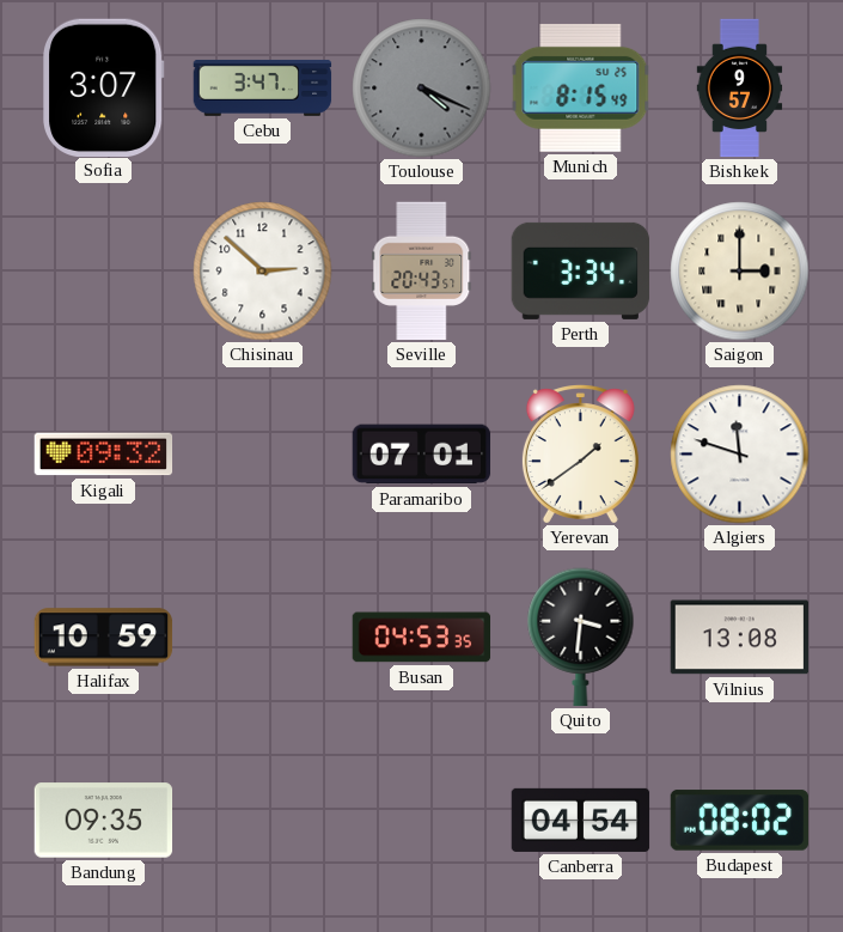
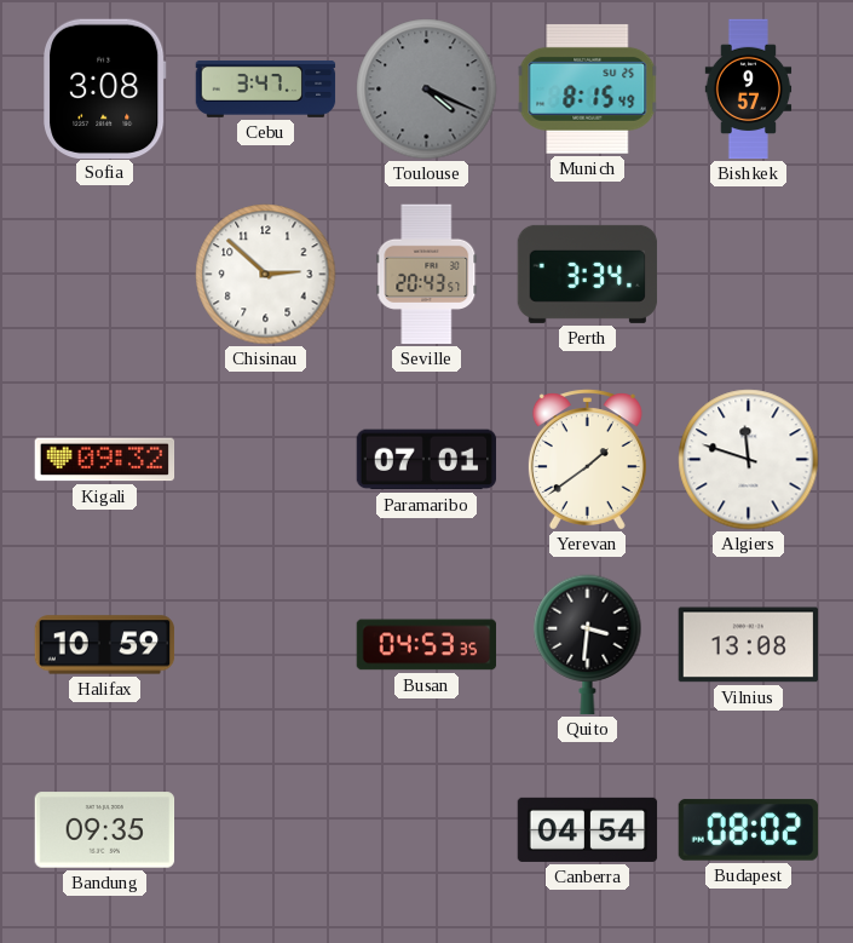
Sofia: 3:07 -> 3:08 (105, 88)
Saigon: 3:00 -> none (740, 272)
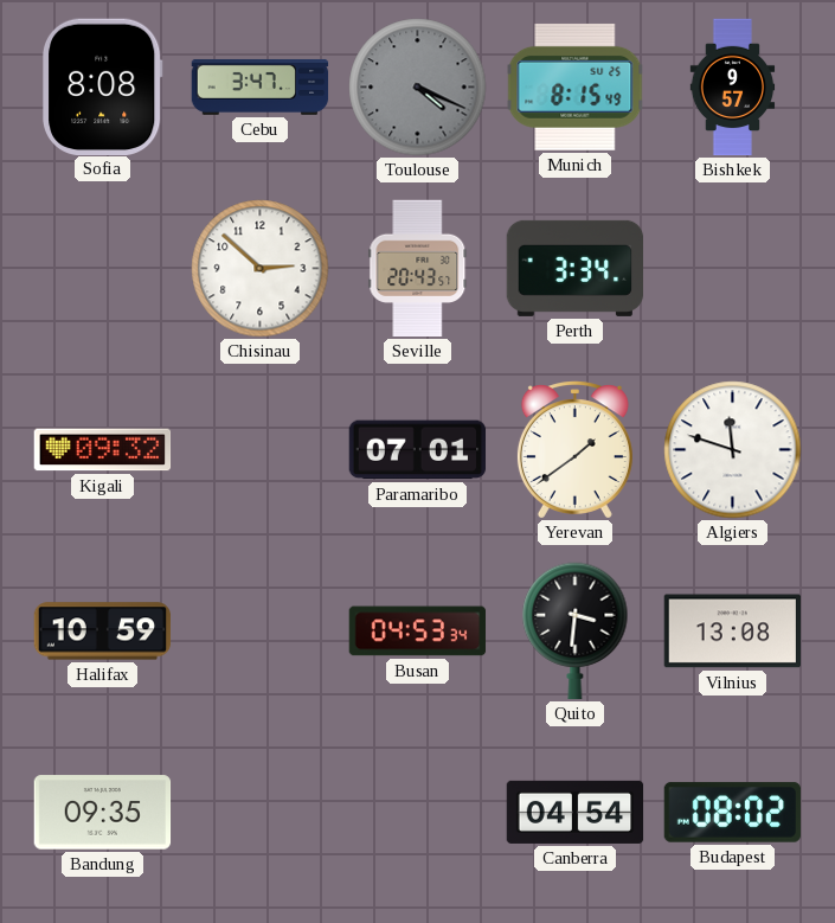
Sofia: 3:08 -> 8:08 (103, 86)
Busan: 04:53:35 -> 04:53:34 (418, 632)
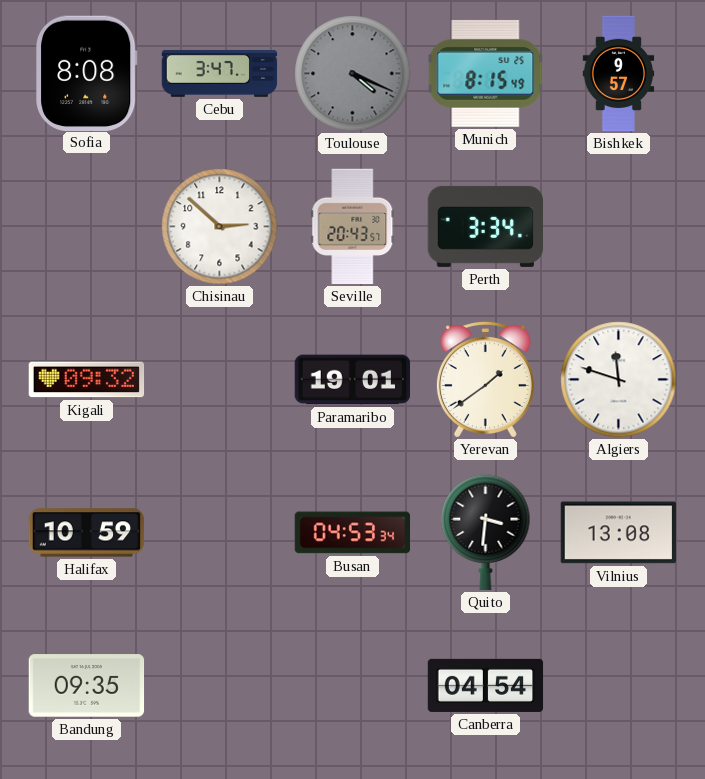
Paramaribo: 07:01 -> 19:01 (353, 380)
Budapest: 08:02 -> none (733, 813)
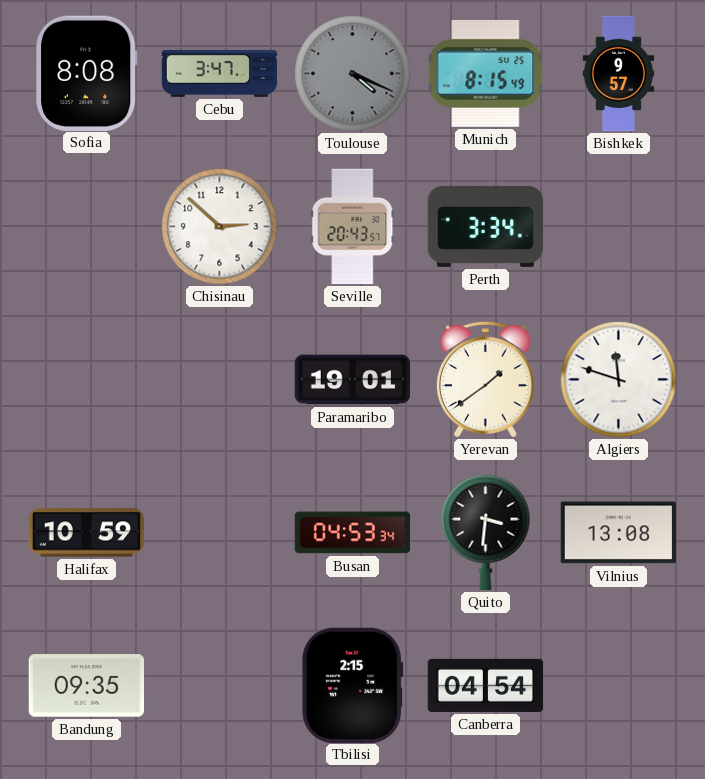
Kigali: 09:32 -> none (87, 380)
Tbilisi: none -> 2:15 (353, 685)
